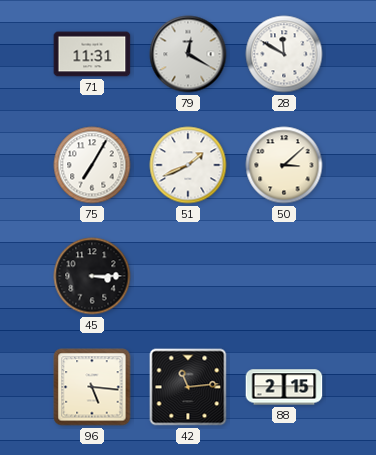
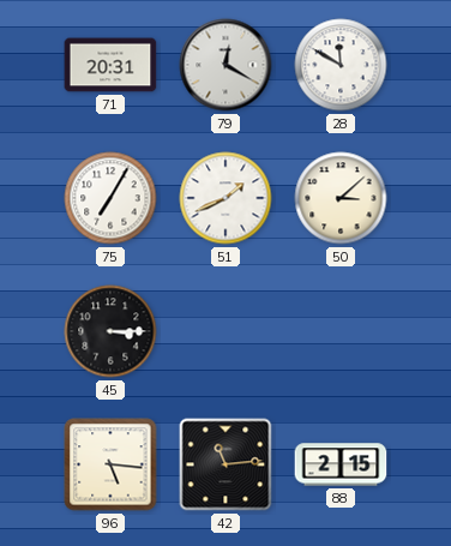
71: 11:31 -> 20:31 (110, 65)
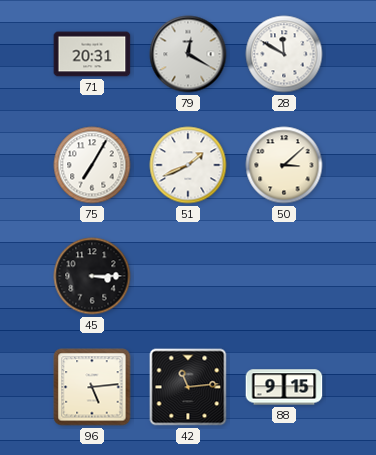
96: 5:16 -> 5:14 (92, 387)
88: 2:15 -> 9:15 (284, 387)
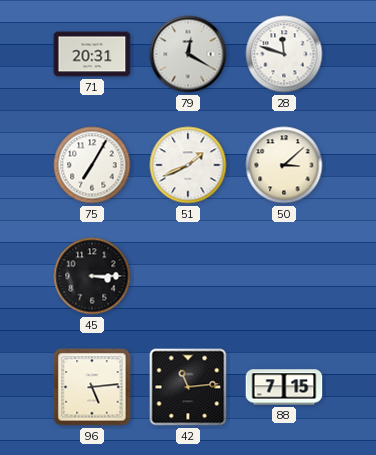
28: 11:50 -> 11:48 (284, 54)
88: 9:15 -> 7:15 (284, 387)
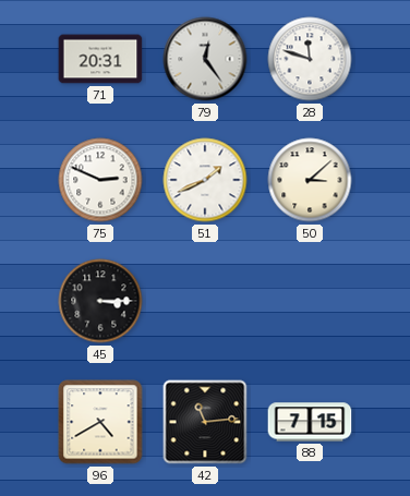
79: 12:20 -> 12:24 (205, 59)
75: 7:05 -> 2:49 (100, 180)
96: 5:14 -> 4:40 (100, 422)
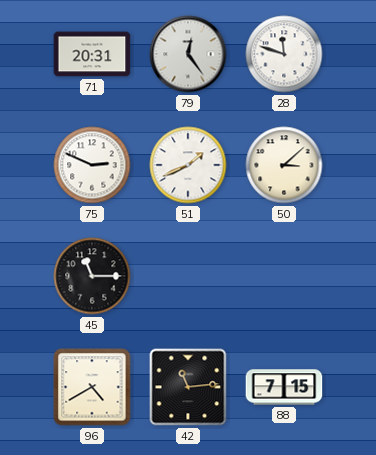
45: 3:15 -> 11:15 (92, 276)
